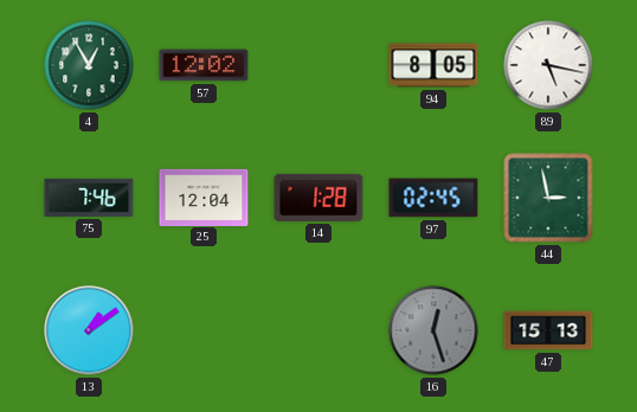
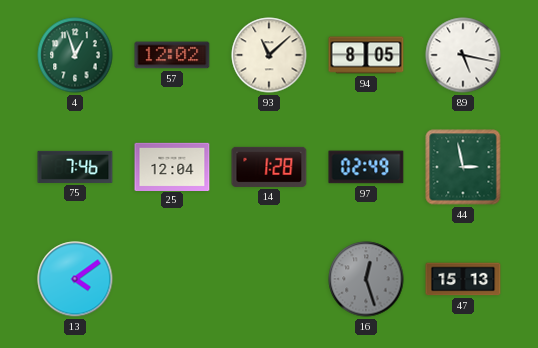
4: 12:55 -> 12:57 (75, 55)
93: none -> 11:08 (269, 55)
97: 02:45 -> 02:49 (366, 167)
13: 1:09 -> 4:09 (75, 279)
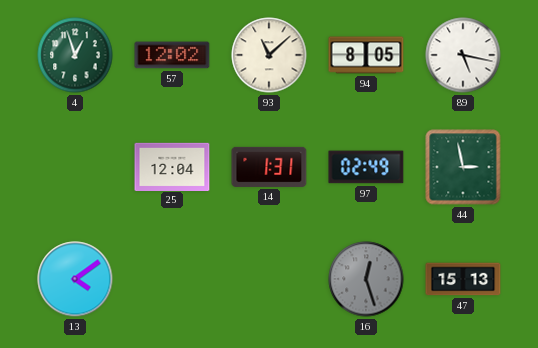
75: 7:46 -> none (75, 167)
14: 1:28 -> 1:31 (269, 167)
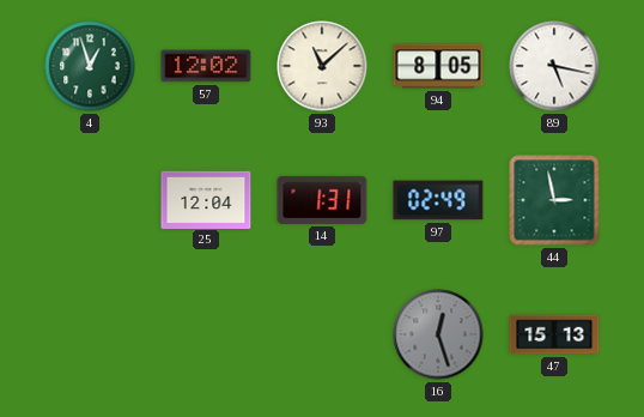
13: 4:09 -> none (75, 279)
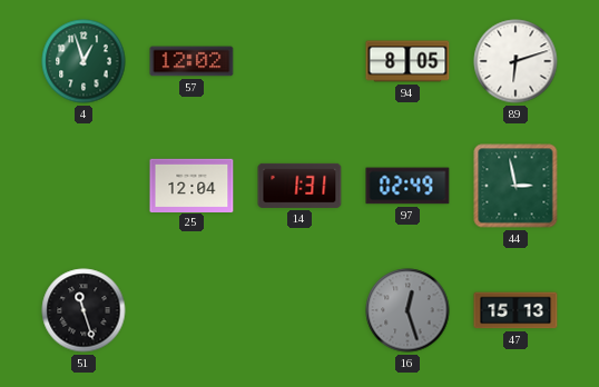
93: 11:08 -> none (322, 66)
89: 5:17 -> 6:12 (515, 61)
51: none -> 11:27 (84, 310)
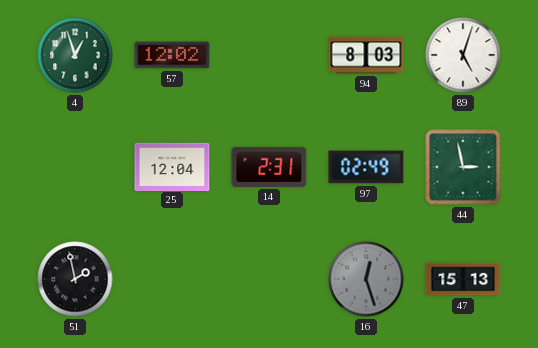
94: 8:05 -> 8:03 (366, 55)
89: 6:12 -> 5:03 (463, 55)
14: 1:31 -> 2:31 (269, 167)
51: 11:27 -> 1:58 (75, 279)
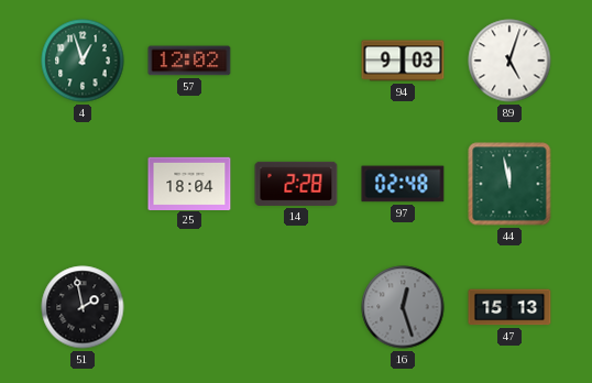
94: 8:03 -> 9:03 (403, 61)
25: 12:04 -> 18:04 (189, 183)
14: 2:31 -> 2:28 (296, 184)
97: 02:49 -> 02:48 (403, 184)
44: 2:58 -> 11:58 (509, 184)
